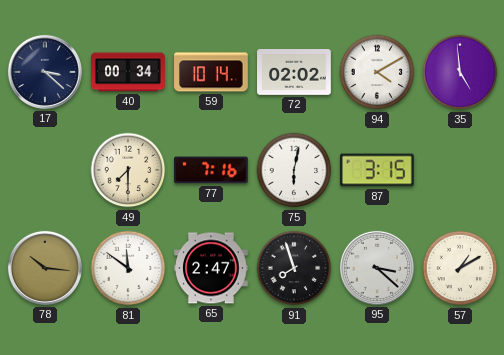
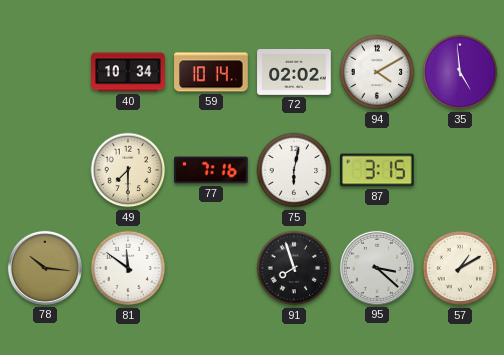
17: 3:22 -> none (45, 72)
40: 00:34 -> 10:34 (128, 72)
65: 2:47 -> none (211, 268)
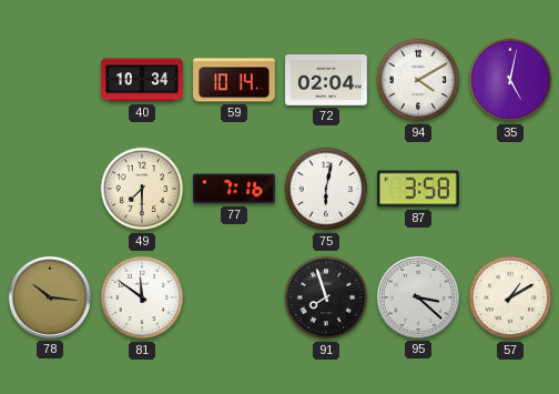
72: 02:02 -> 02:04 (326, 81)
35: 4:59 -> 5:02 (510, 80)
87: 3:15 -> 3:58 (419, 189)
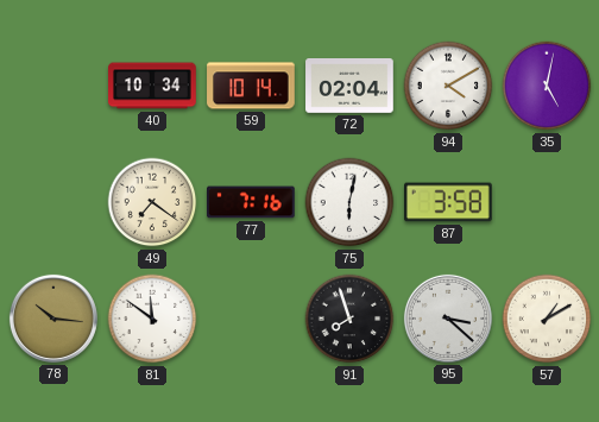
49: 7:30 -> 7:21 (152, 202)
